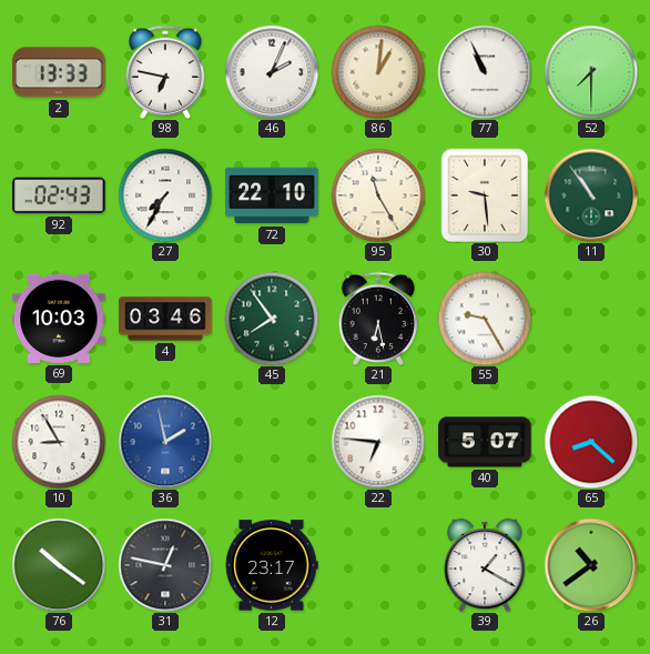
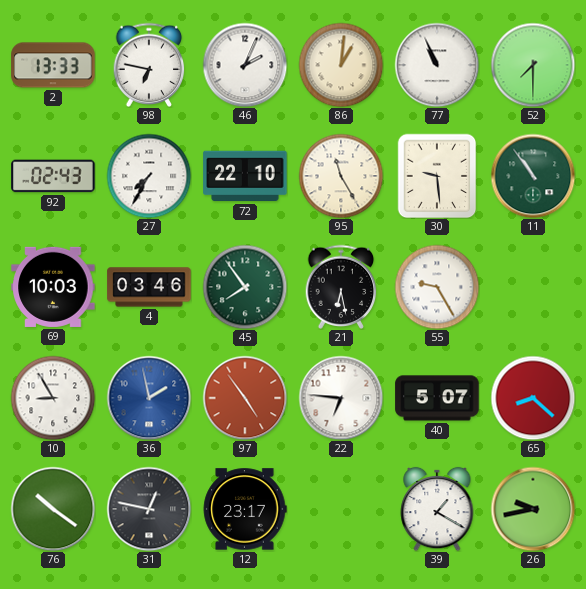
97: none -> 4:54 (245, 398)
26: 10:39 -> 9:43 (533, 509)
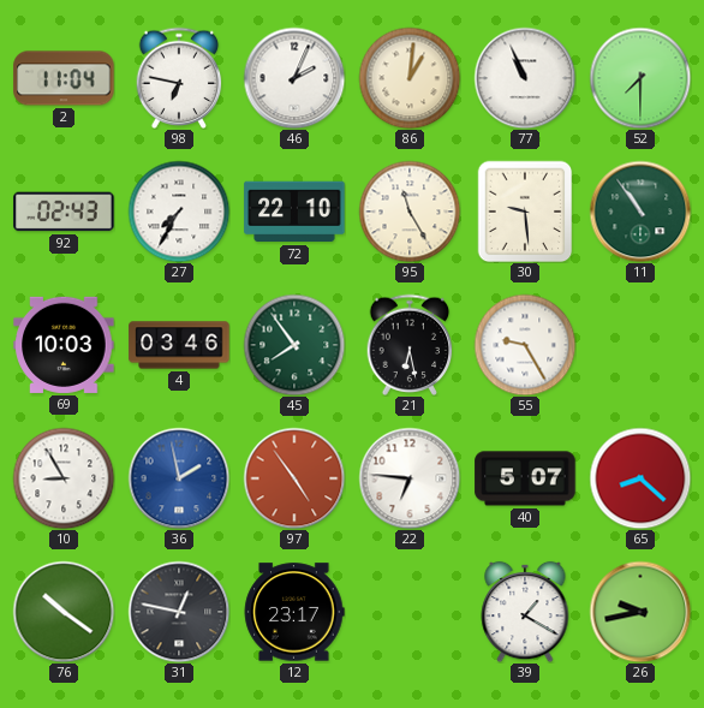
2: 13:33 -> 11:04 (64, 78)
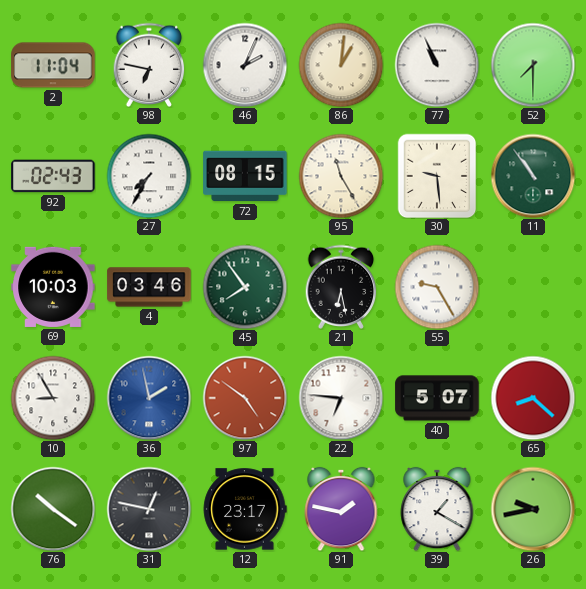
72: 22:10 -> 08:15 (245, 176)
97: 4:54 -> 4:51 (245, 398)
91: none -> 1:47 (341, 509)
